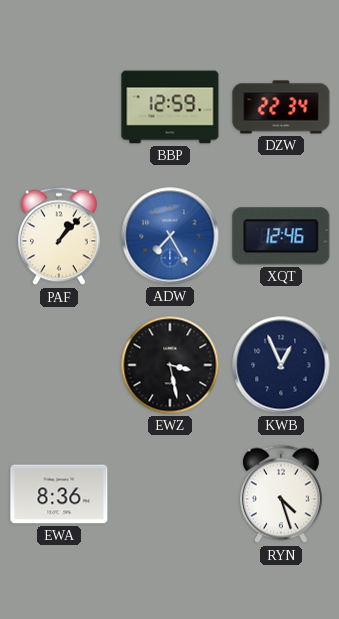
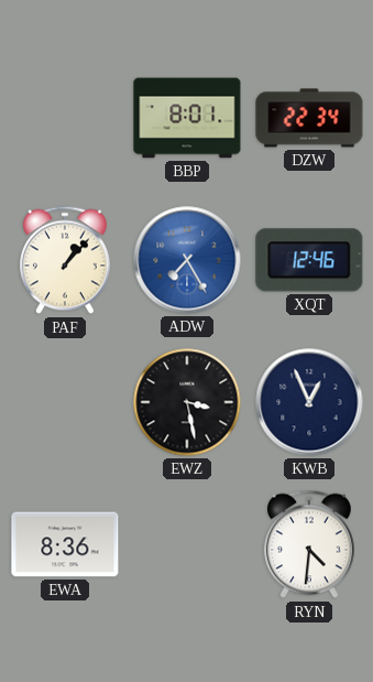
BBP: 12:59 -> 8:01 (187, 118)
RYN: 4:27 -> 4:31 (310, 544)
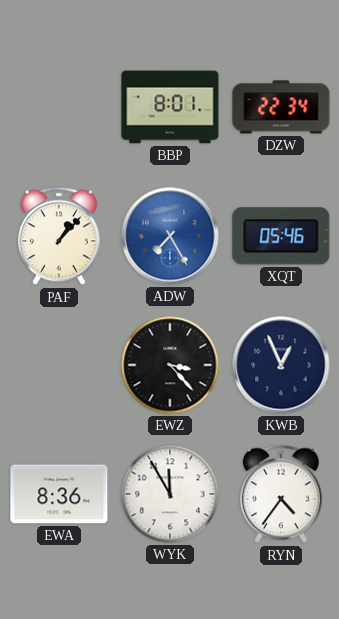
XQT: 12:46 -> 05:46 (281, 236)
EWZ: 3:28 -> 3:23 (170, 365)
WYK: none -> 11:55 (170, 494)
RYN: 4:31 -> 4:36 (282, 494)
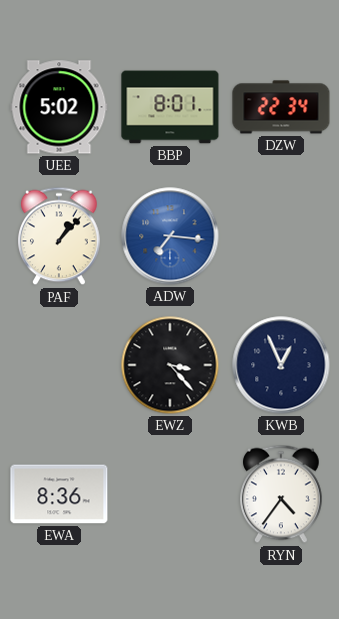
UEE: none -> 5:02 (59, 107)
ADW: 7:25 -> 7:16 (170, 236)
XQT: 05:46 -> none (281, 236)
WYK: 11:55 -> none (170, 494)
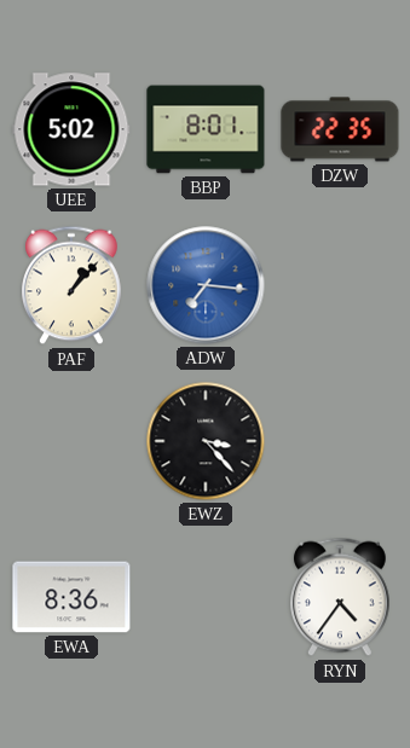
DZW: 22:34 -> 22:35 (340, 129)
KWB: 12:56 -> none (281, 365)
